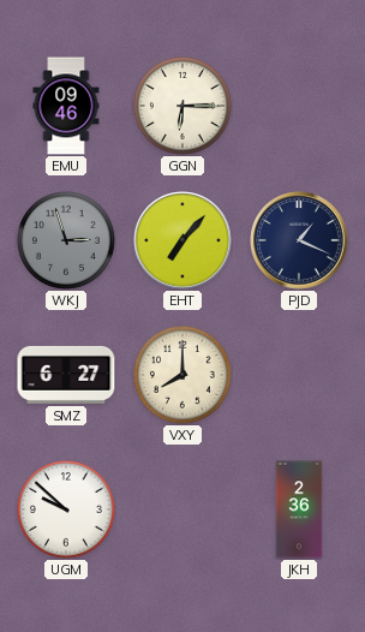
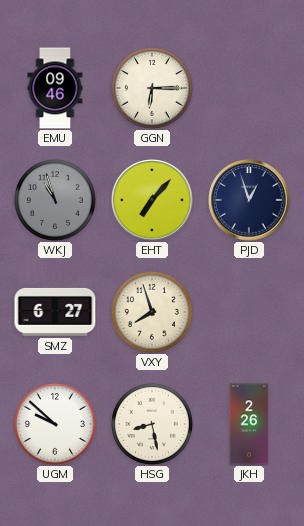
WKJ: 2:57 -> 10:57 (55, 200)
PJD: 1:19 -> 12:57 (249, 200)
VXY: 8:00 -> 7:57 (152, 312)
HSG: none -> 8:28 (152, 424)
JKH: 2:36 -> 2:26 (249, 424)
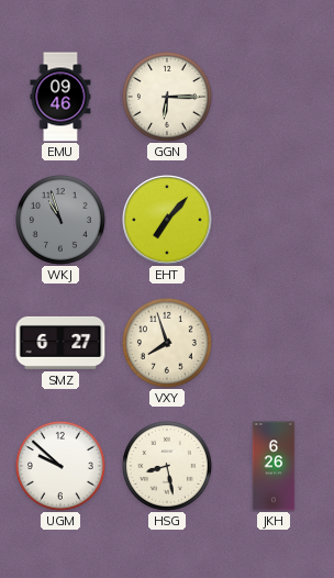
PJD: 12:57 -> none (249, 200)
JKH: 2:26 -> 6:26 (274, 466)
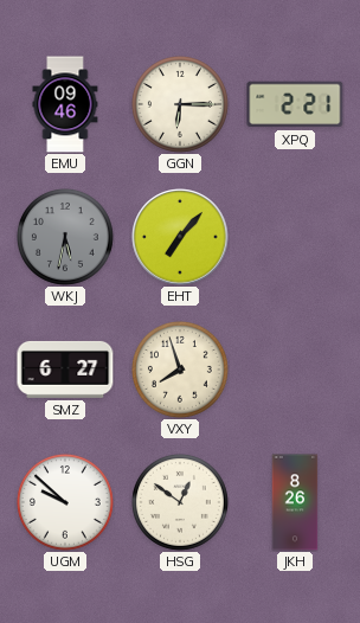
XPQ: none -> 2:21 (295, 104)
WKJ: 10:57 -> 5:32 (65, 237)
HSG: 8:28 -> 12:51 (180, 502)
JKH: 6:26 -> 8:26 (295, 502)
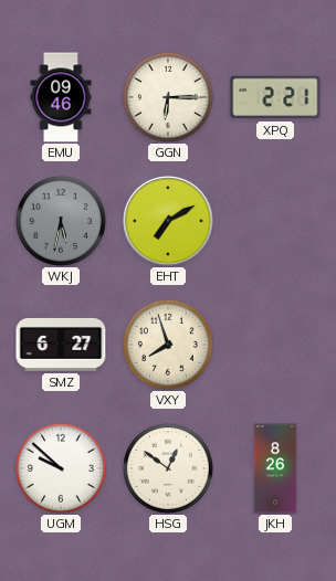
EHT: 7:07 -> 7:10 (168, 221)
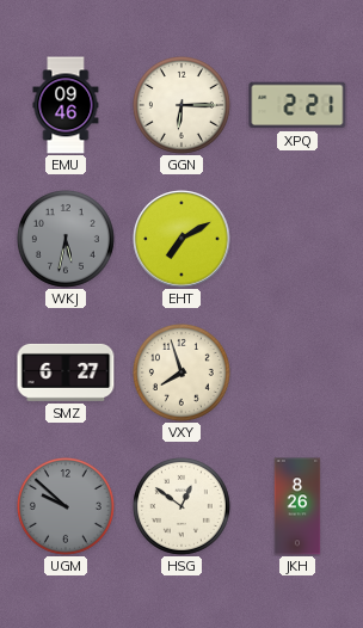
UGM dial: white -> grey (66, 506)
